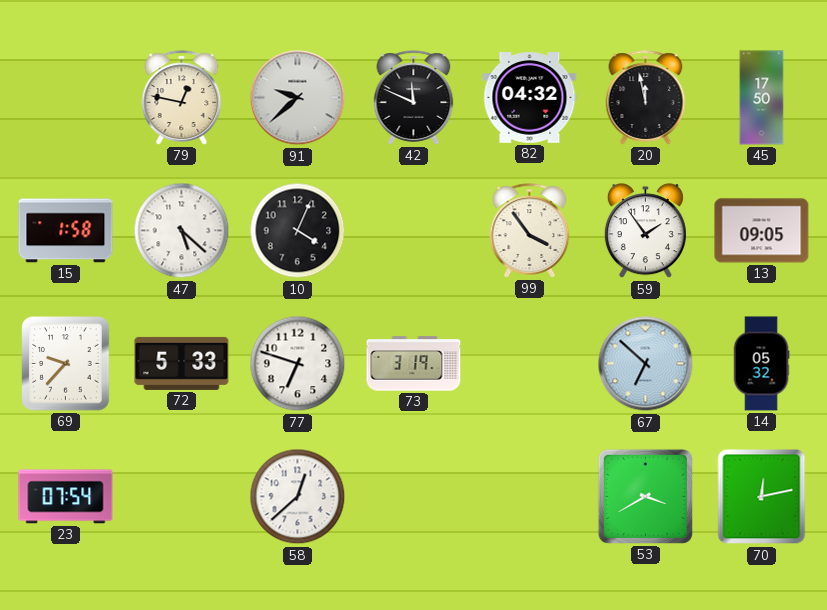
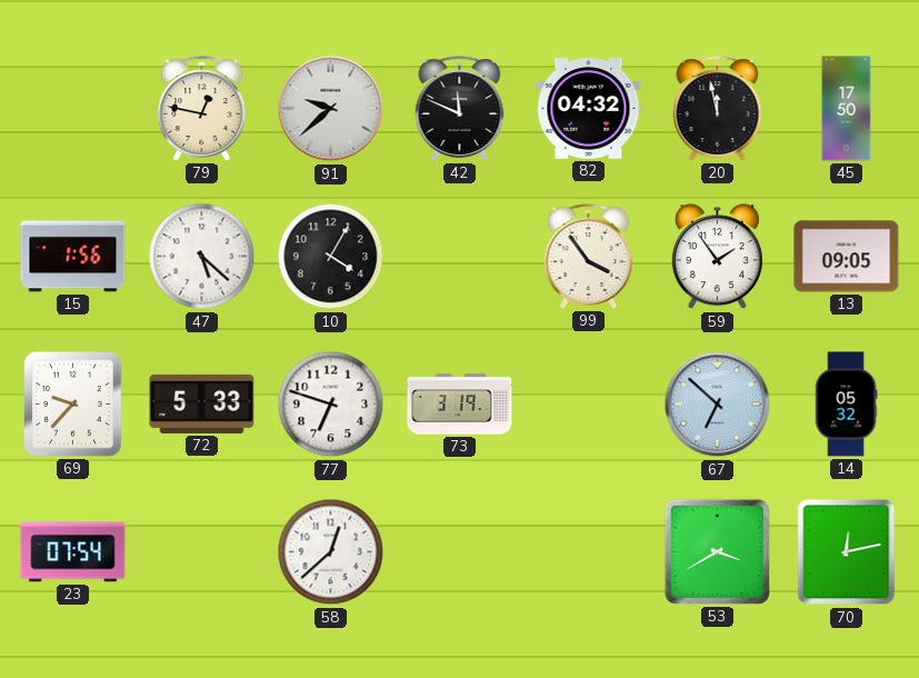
15: 1:58 -> 1:56 (73, 257)
10: 4:04 -> 4:05 (331, 257)
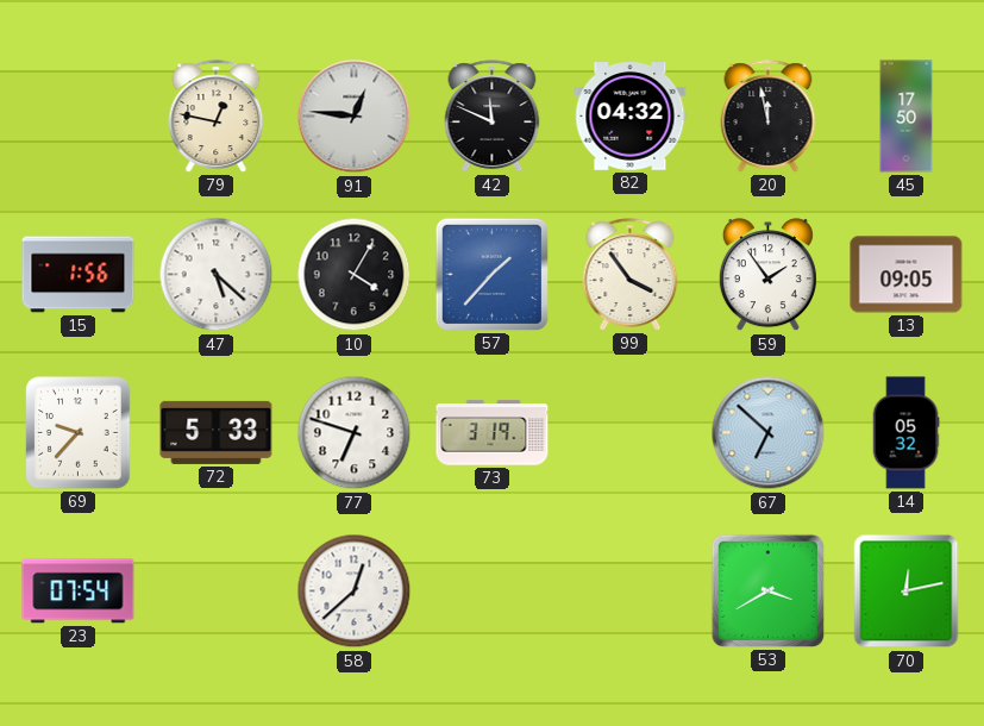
91: 9:38 -> 12:46 (355, 117)
57: none -> 1:37 (491, 274)
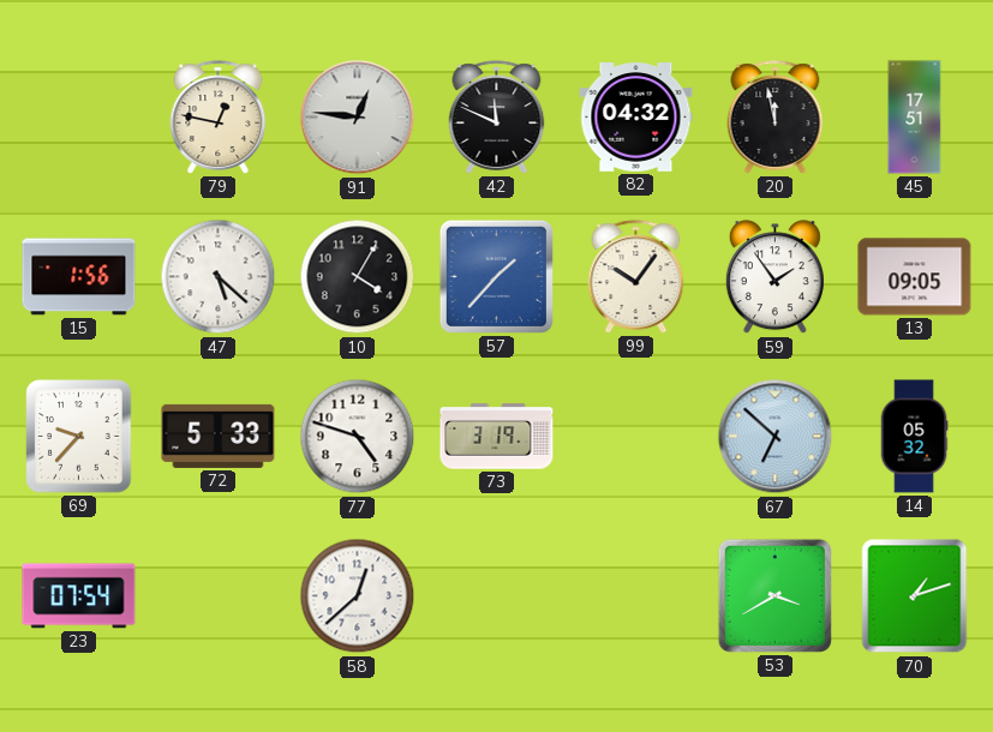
45: 17:50 -> 17:51 (915, 118)
99: 3:54 -> 10:06 (636, 277)
77: 6:48 -> 4:48 (358, 437)
70: 12:13 -> 1:12 (915, 596)
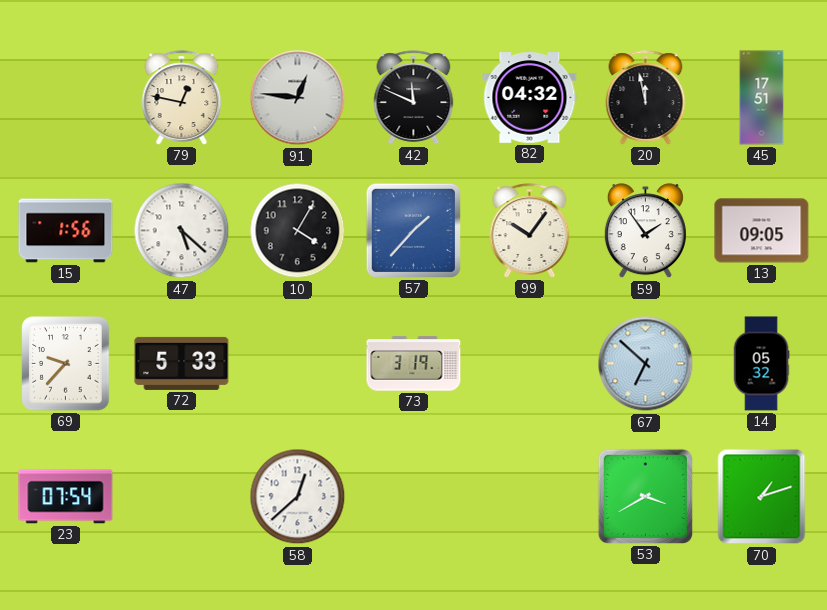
77: 4:48 -> none (358, 437)
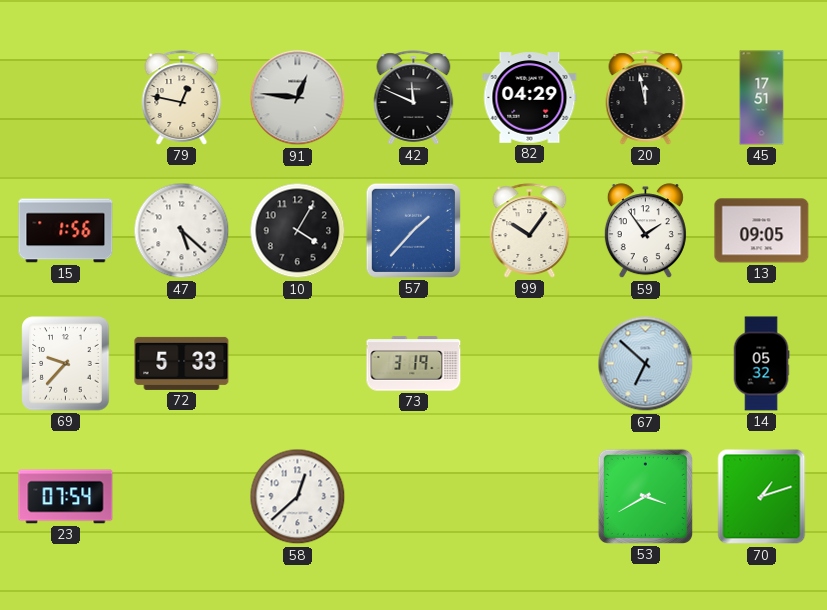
82: 04:32 -> 04:29 (530, 98)
